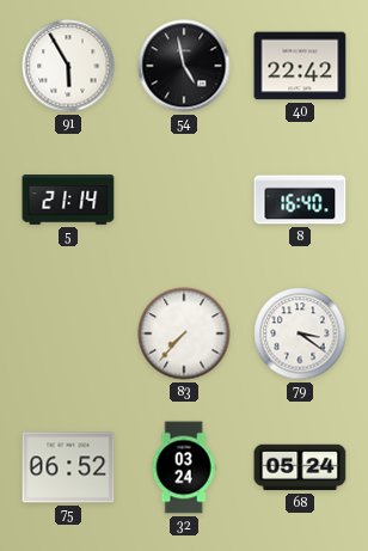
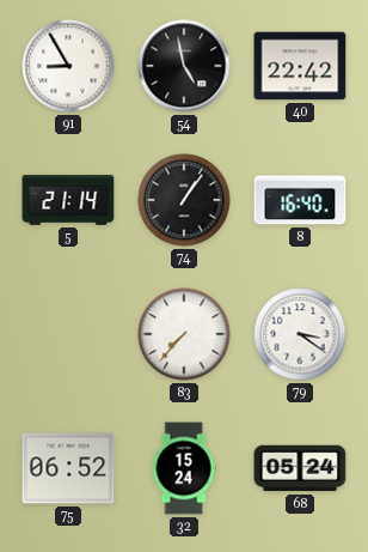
91: 5:55 -> 8:55 (68, 66)
74: none -> 1:06 (184, 200)
32: 03:24 -> 15:24 (184, 468)
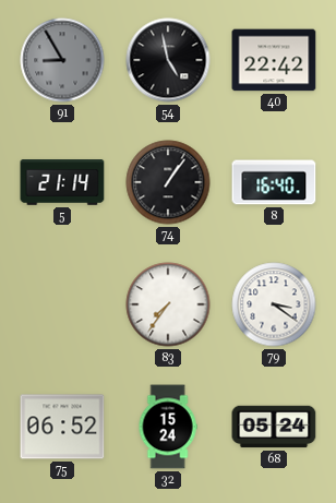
91 dial: white -> grey (62, 60)
83: 7:37 -> 7:36 (168, 304)
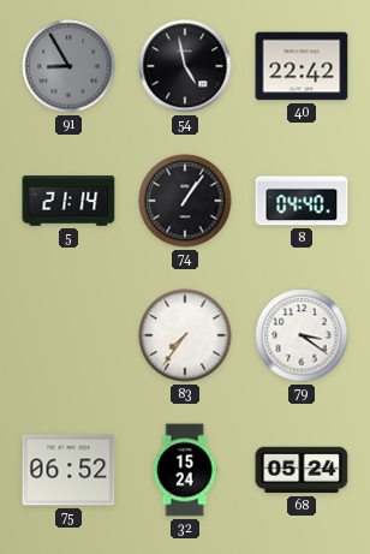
8: 16:40 -> 04:40 (302, 201)
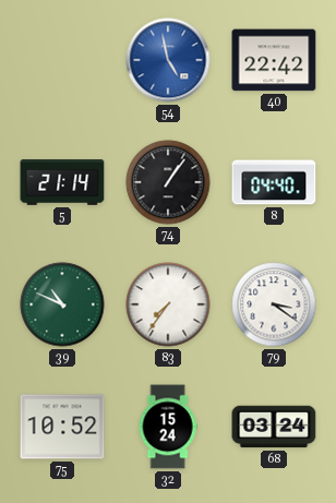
91: 8:55 -> none (68, 66)
54 dial: black -> blue (168, 60)
39: none -> 10:49 (62, 304)
75: 06:52 -> 10:52 (62, 427)
68: 05:24 -> 03:24 (274, 427)
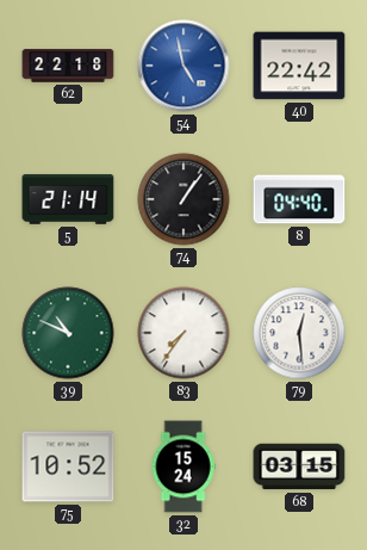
62: none -> 22:18 (68, 66)
79: 3:21 -> 12:29 (299, 333)
68: 03:24 -> 03:15 (299, 466)
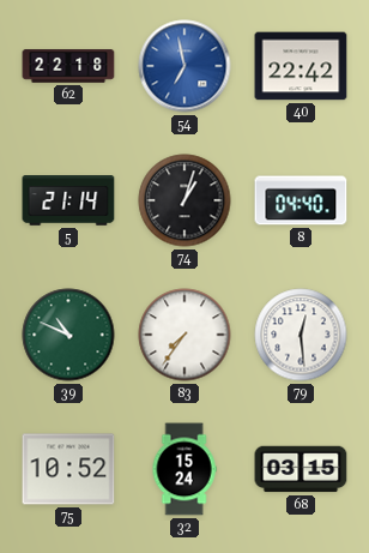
54: 4:58 -> 6:58 (184, 66)
74: 1:06 -> 1:03 (184, 200)
